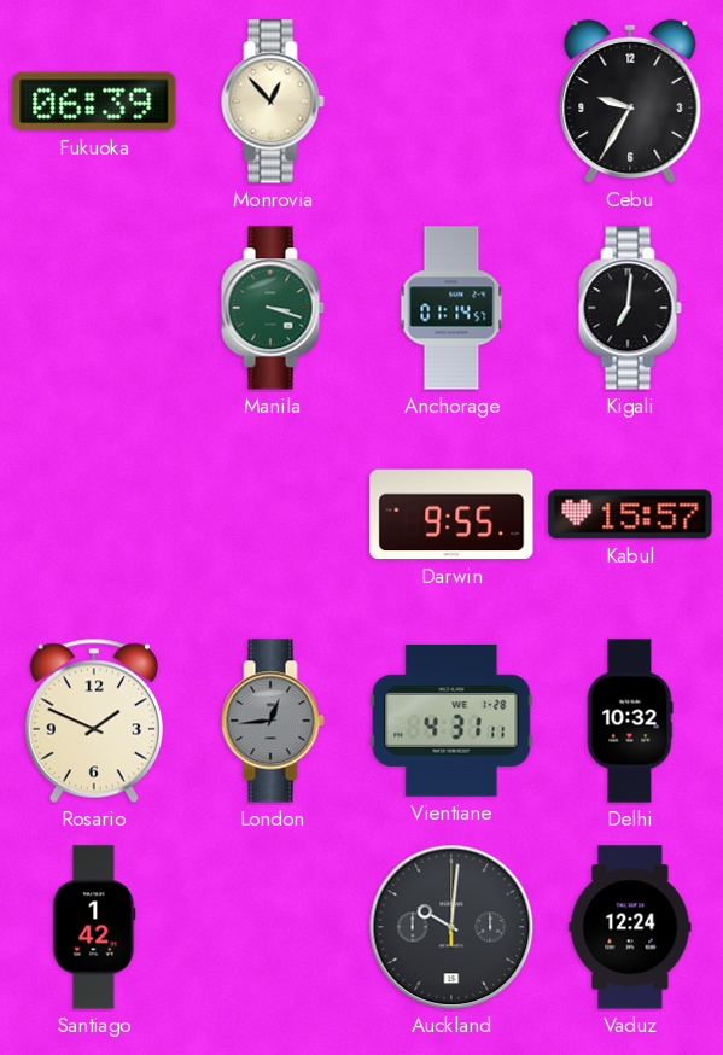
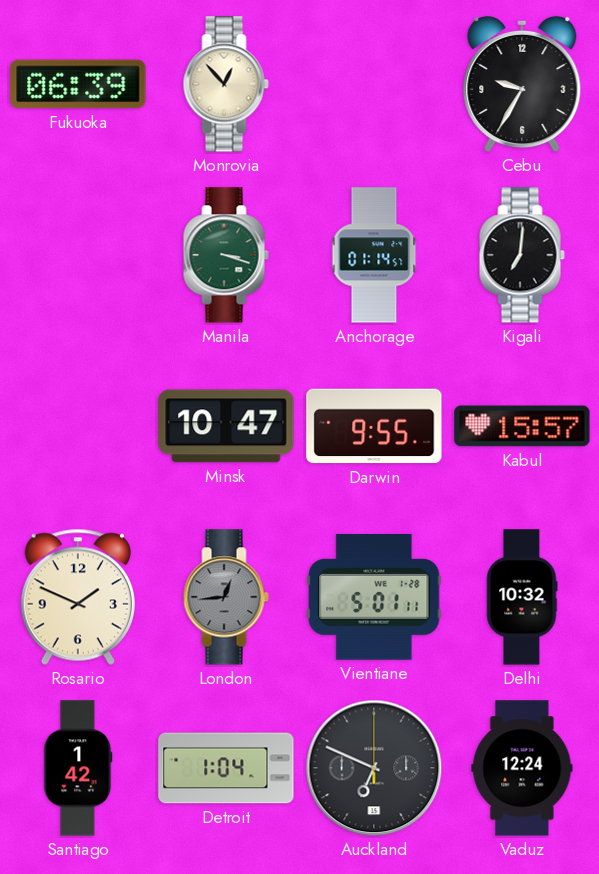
Minsk: none -> 10:47 (226, 426)
Vientiane: 4:31 -> 5:01 (374, 598)
Detroit: none -> 1:04 (226, 768)
Auckland: 10:01 -> 6:49 (374, 768)
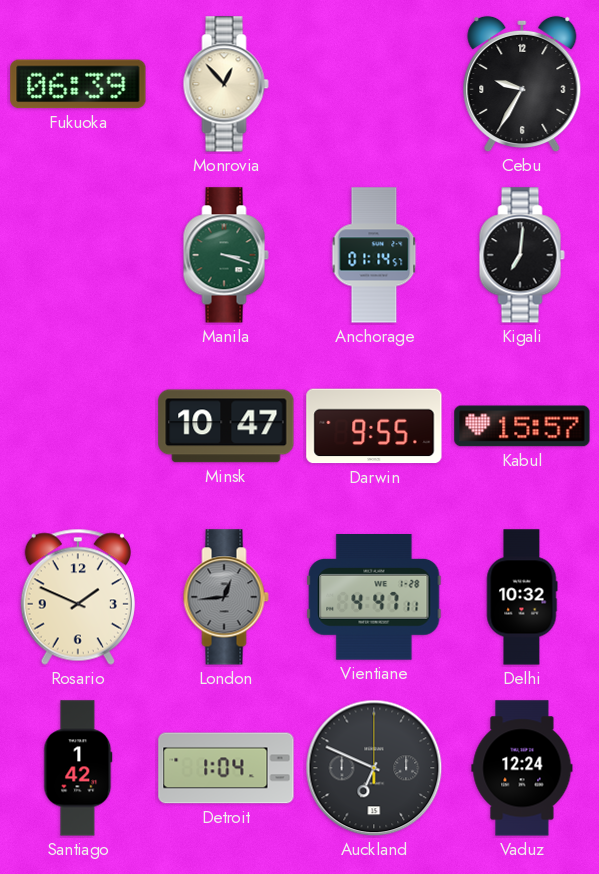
Vientiane: 5:01 -> 4:47 (374, 598)
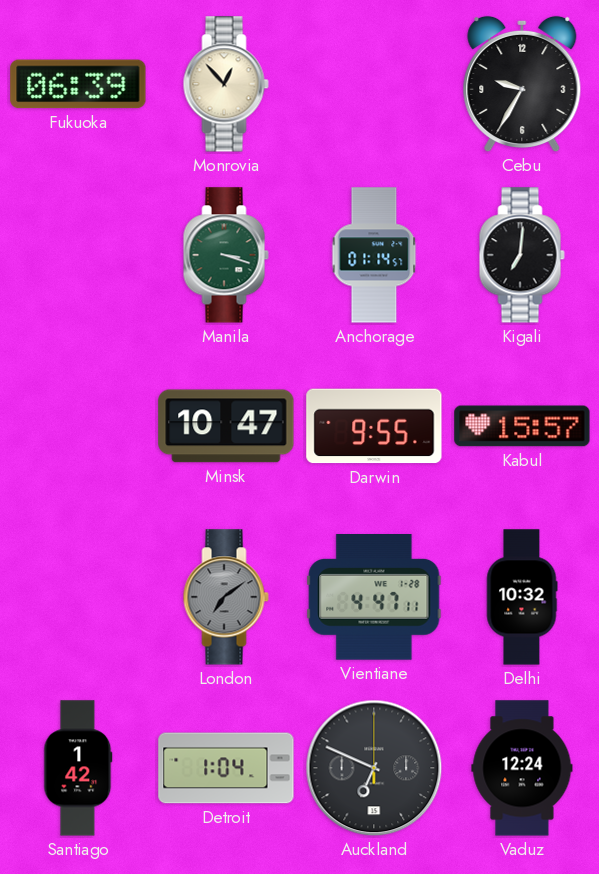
Rosario: 1:49 -> none (78, 597)
London: 12:44 -> 7:09 (226, 597)
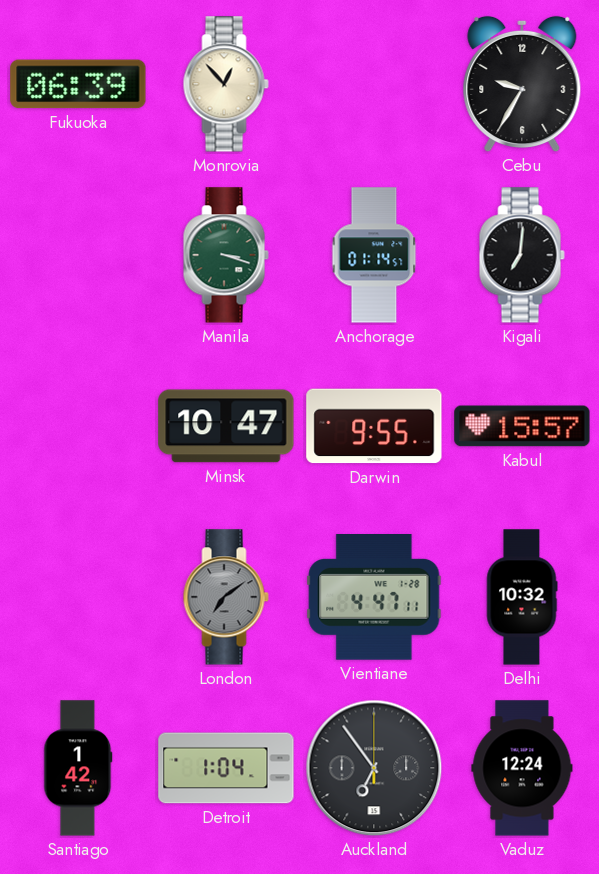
Auckland: 6:49 -> 6:54 (374, 768)
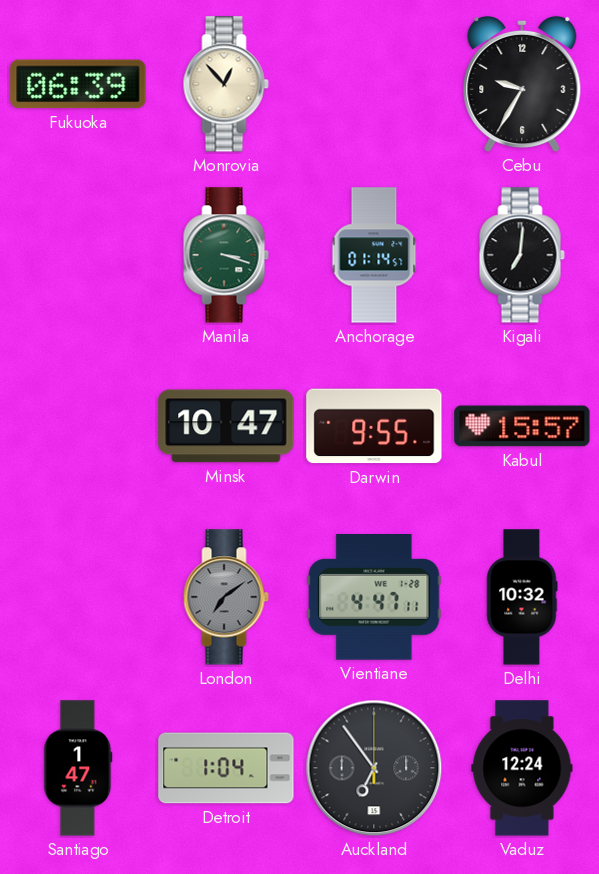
Santiago: 1:42 -> 1:47 (78, 768)
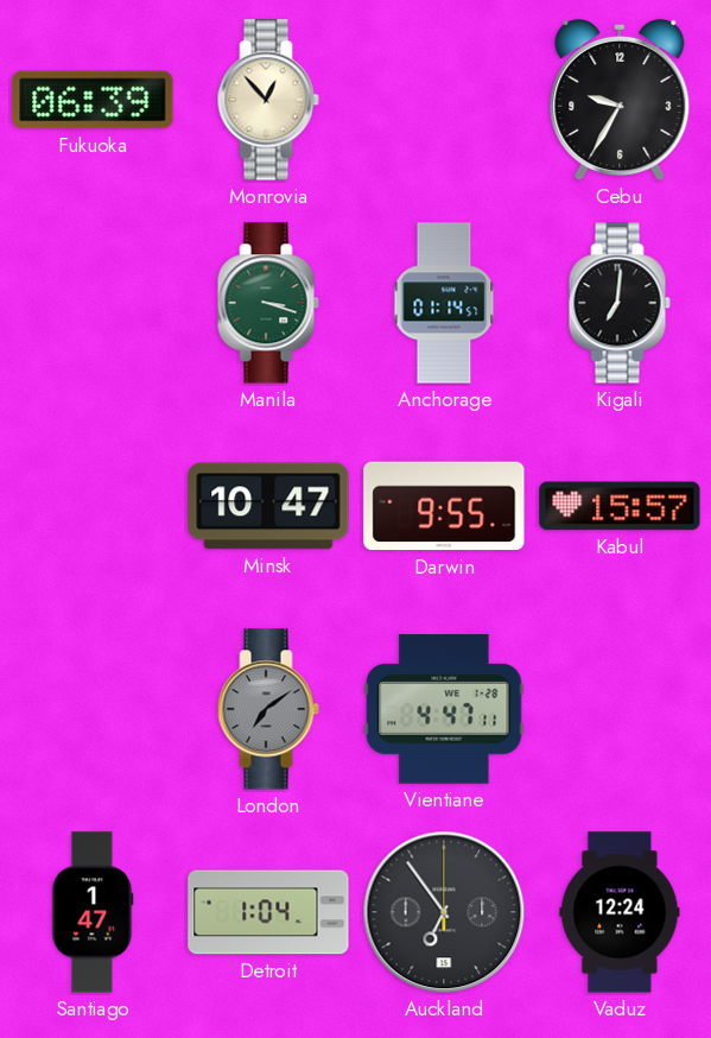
Delhi: 10:32 -> none (522, 597)
